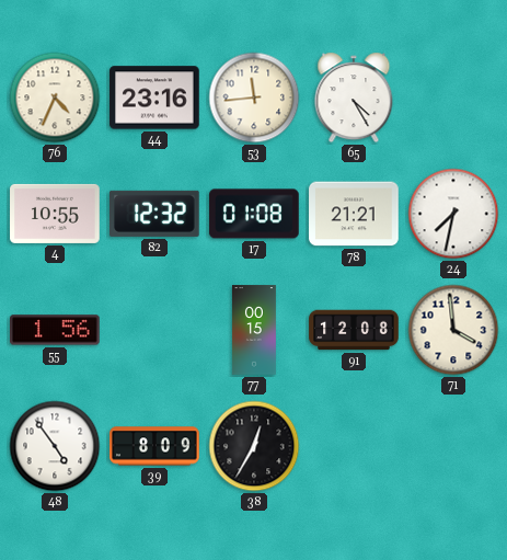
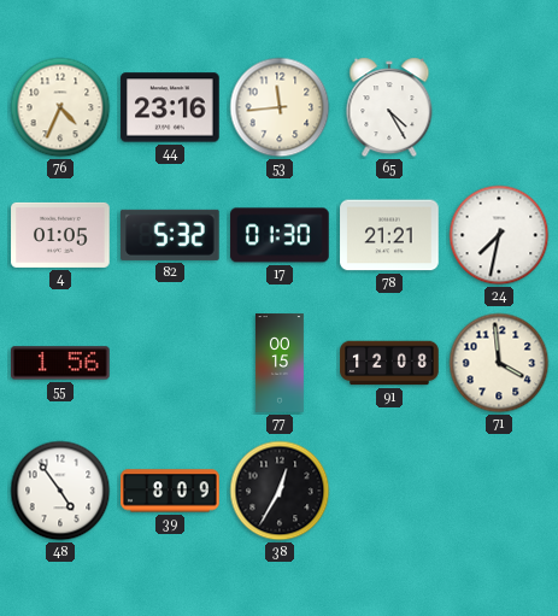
4: 10:55 -> 01:05 (60, 235)
82: 12:32 -> 5:32 (171, 235)
17: 01:08 -> 01:30 (280, 235)
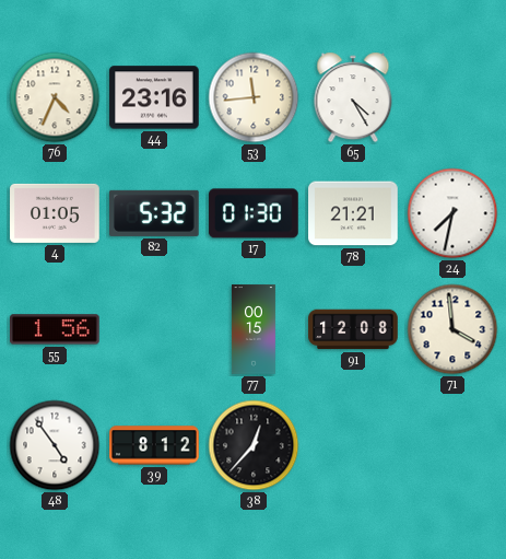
39: 8:09 -> 8:12 (154, 445)
38: 12:35 -> 12:37 (254, 445)
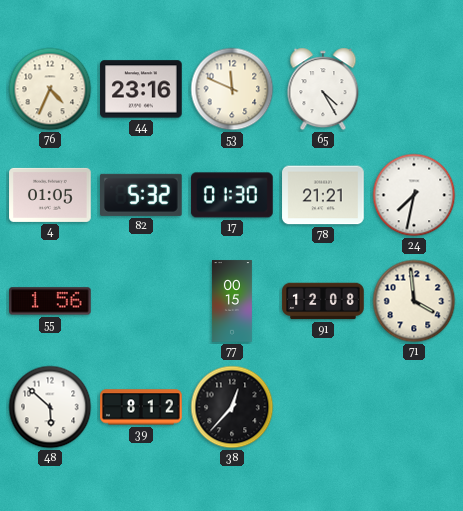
53: 11:44 -> 11:49 (232, 89)
48: 4:54 -> 5:52 (50, 407)
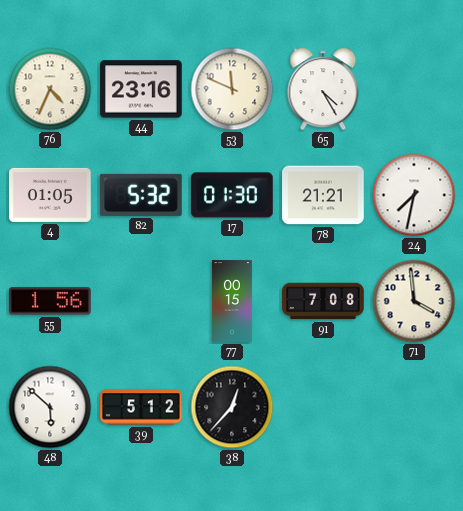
91: 12:08 -> 7:08 (323, 301)
39: 8:12 -> 5:12 (141, 407)
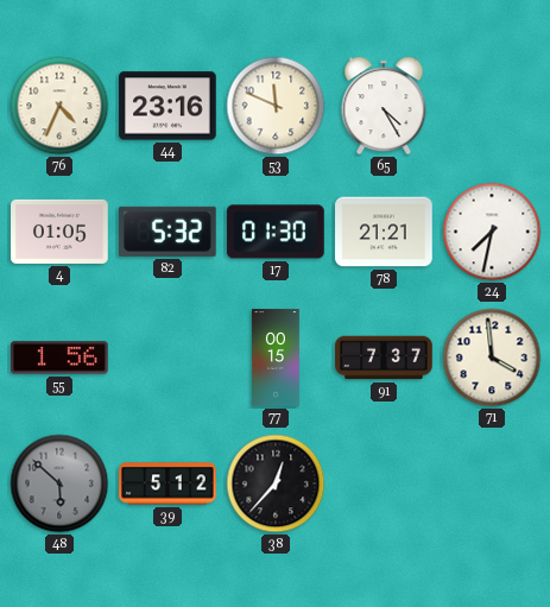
91: 7:08 -> 7:37 (384, 358)
48 dial: white -> grey (59, 483)
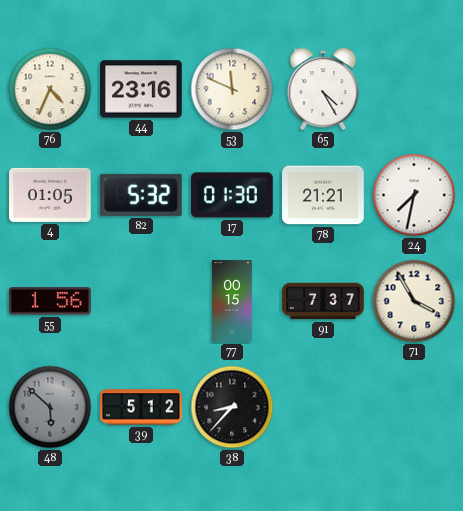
71: 3:59 -> 3:55 (414, 301)
38: 12:37 -> 8:37 (232, 407)
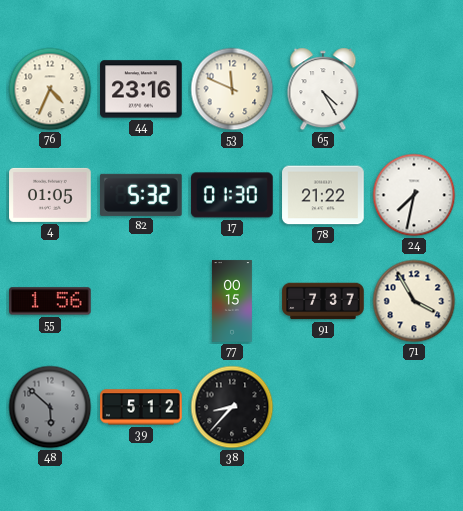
78: 21:21 -> 21:22 (323, 195)
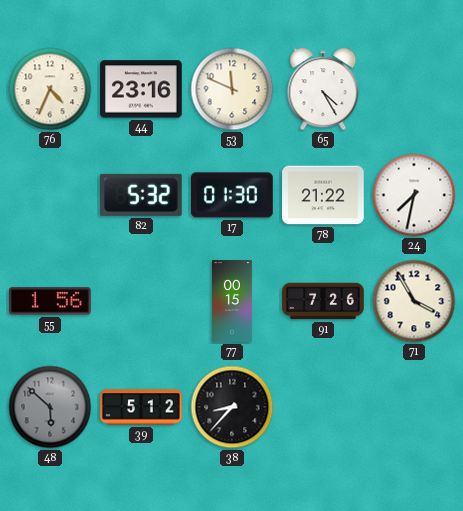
4: 01:05 -> none (50, 195)
91: 7:37 -> 7:26 (323, 301)
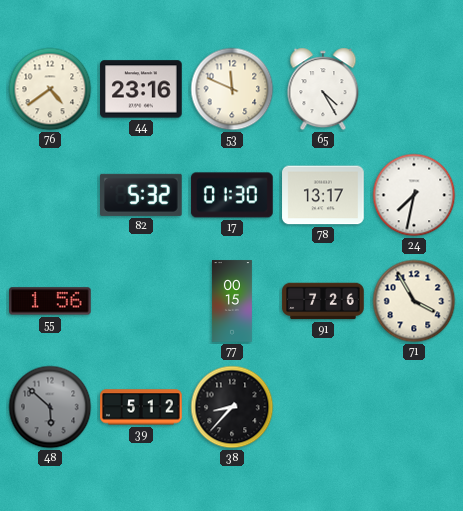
76: 4:34 -> 4:39 (50, 89)
78: 21:22 -> 13:17 (323, 195)
